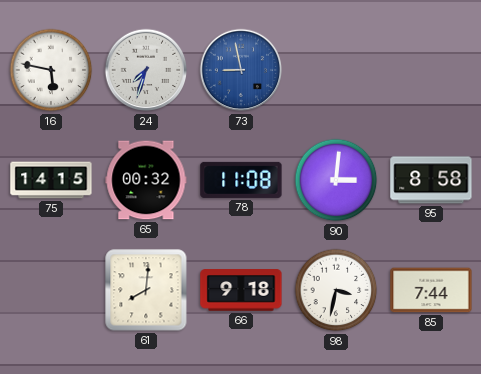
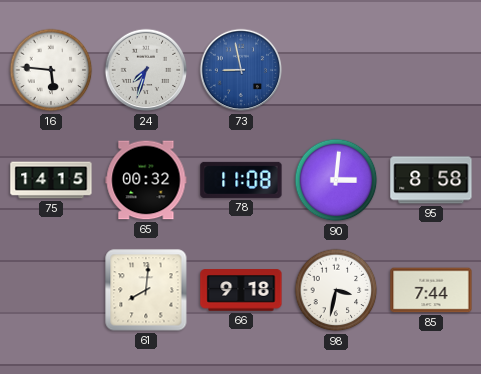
16: 5:47 -> 5:46 (51, 70)
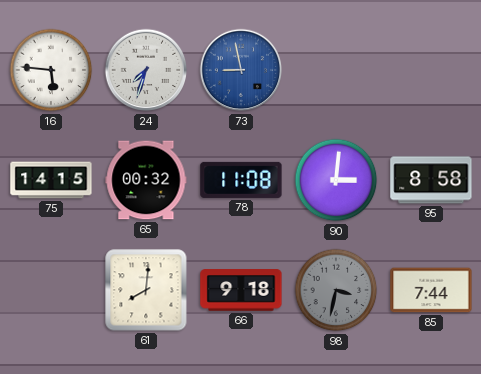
98 dial: white -> grey (336, 290)
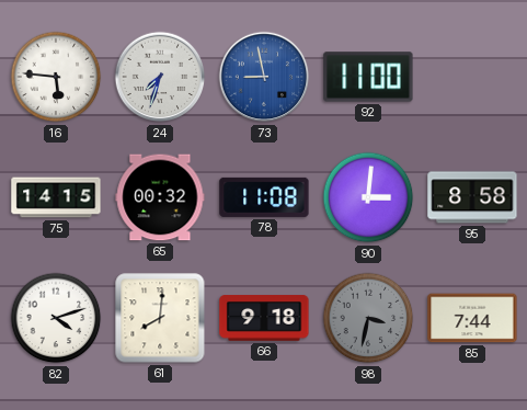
92: none -> 11:00 (368, 77)
82: none -> 4:12 (56, 318)
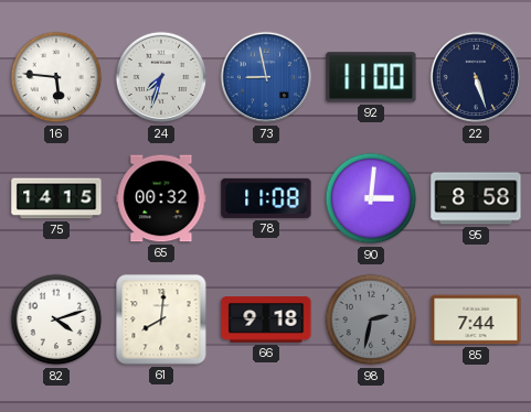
22: none -> 5:27 (476, 77)
98: 3:32 -> 2:32 (371, 319)
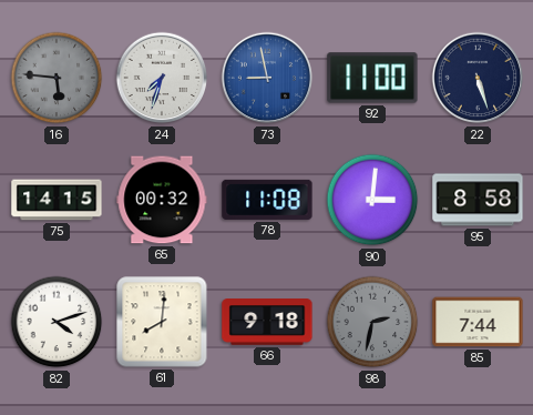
16 dial: white -> grey (57, 78)
